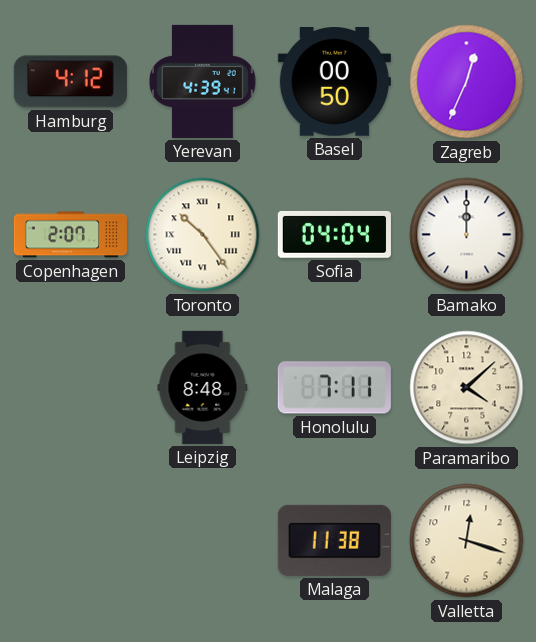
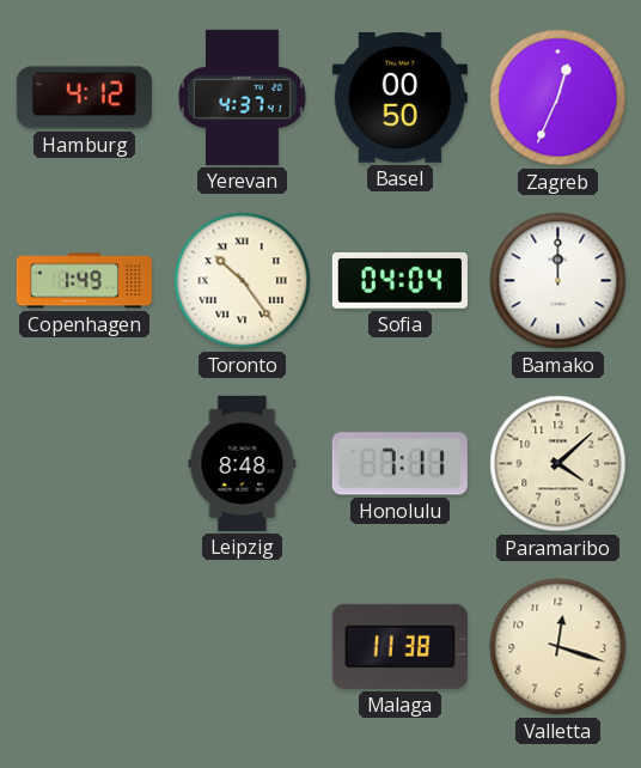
Yerevan: 4:39 -> 4:37 (243, 97)
Copenhagen: 2:07 -> 1:49 (84, 281)
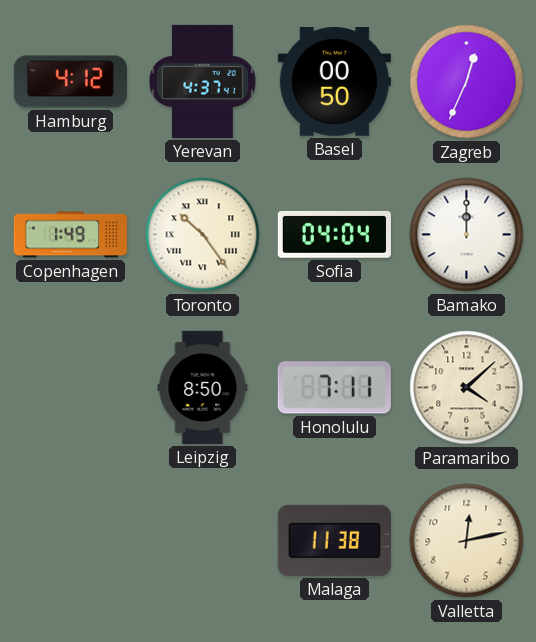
Leipzig: 8:48 -> 8:50 (203, 387)
Valletta: 12:18 -> 12:13 (467, 541)
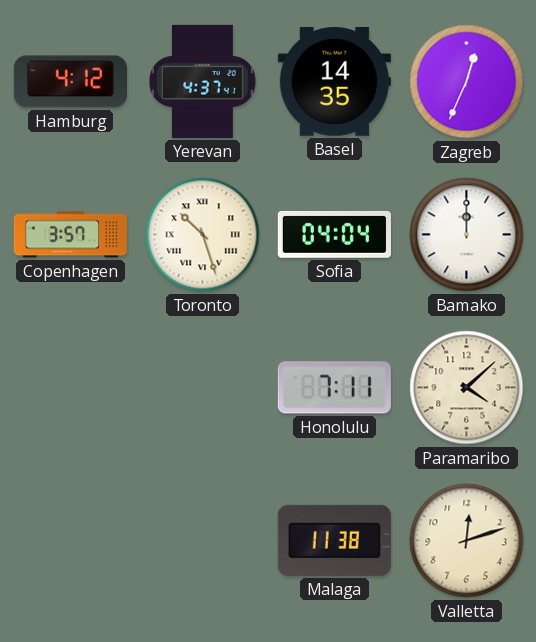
Basel: 00:50 -> 14:35 (334, 82)
Copenhagen: 1:49 -> 3:57 (70, 235)
Toronto: 10:24 -> 10:27 (203, 235)
Leipzig: 8:50 -> none (203, 387)
Valletta: 12:13 -> 12:12 (467, 541)
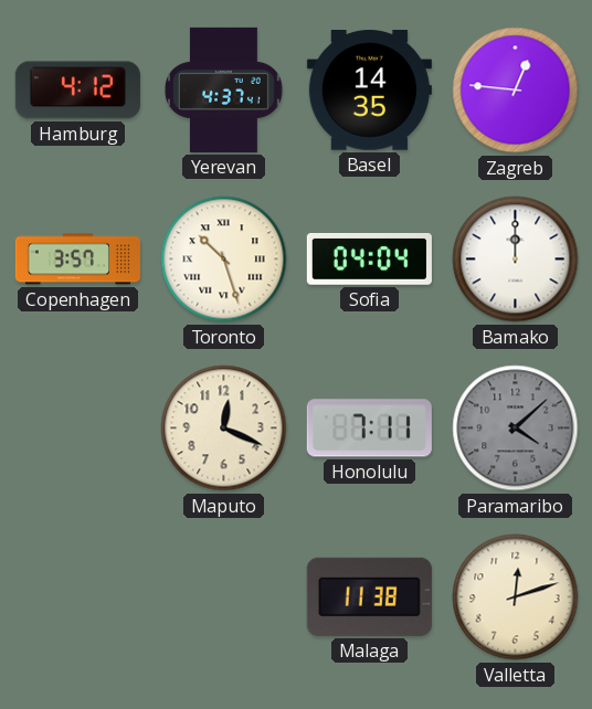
Zagreb: 12:34 -> 12:46 (516, 91)
Maputo: none -> 12:19 (224, 428)
Paramaribo dial: cream -> grey (516, 428)
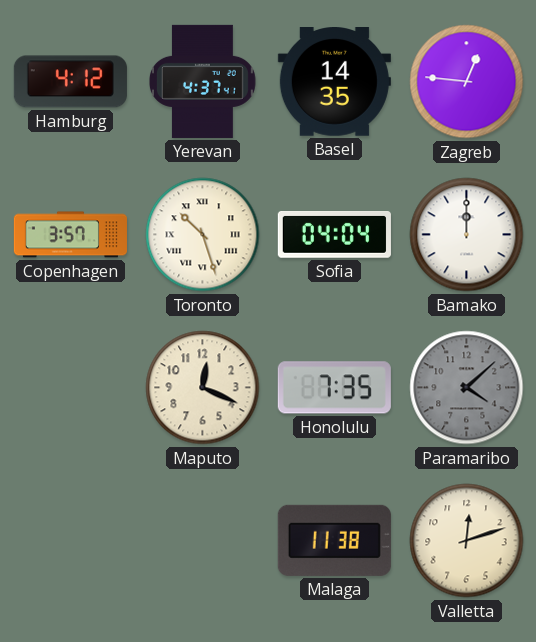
Honolulu: 7:11 -> 7:35 (334, 388)
